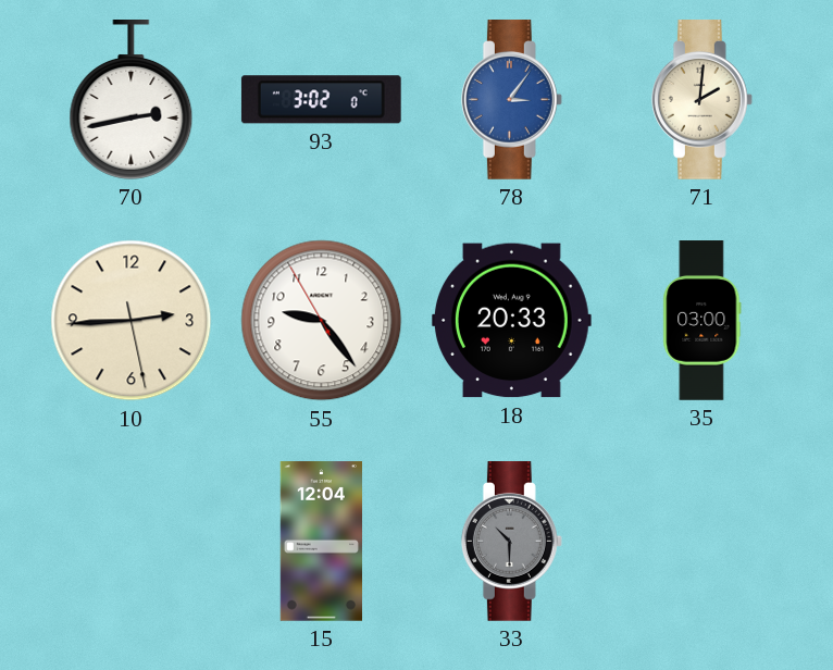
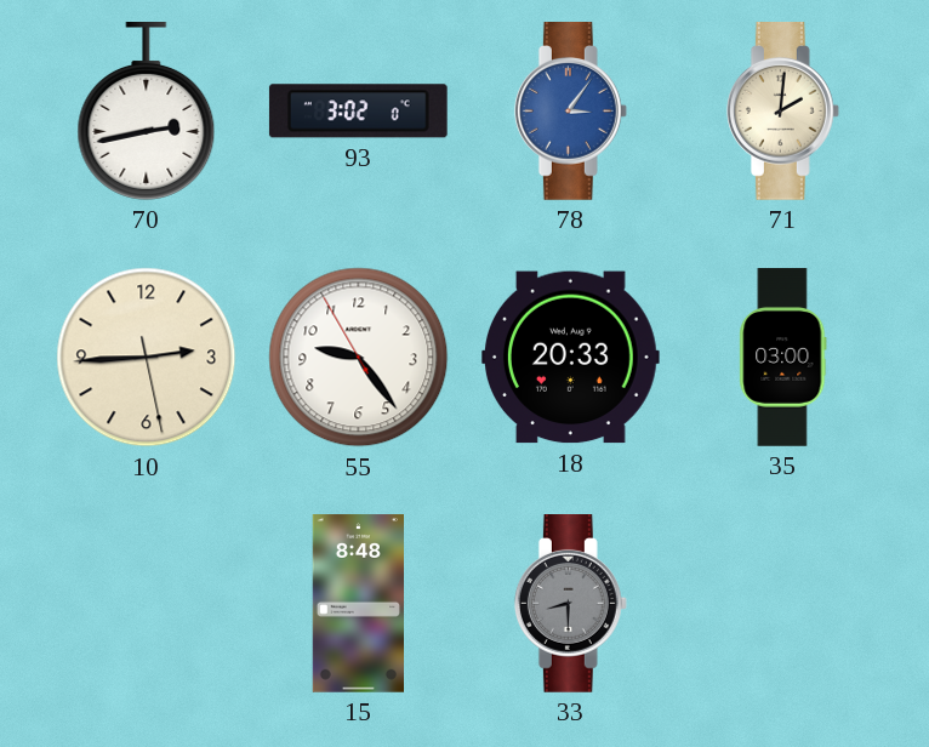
15: 12:04 -> 8:48 (358, 604)
33: 10:30 -> 8:30 (570, 604)
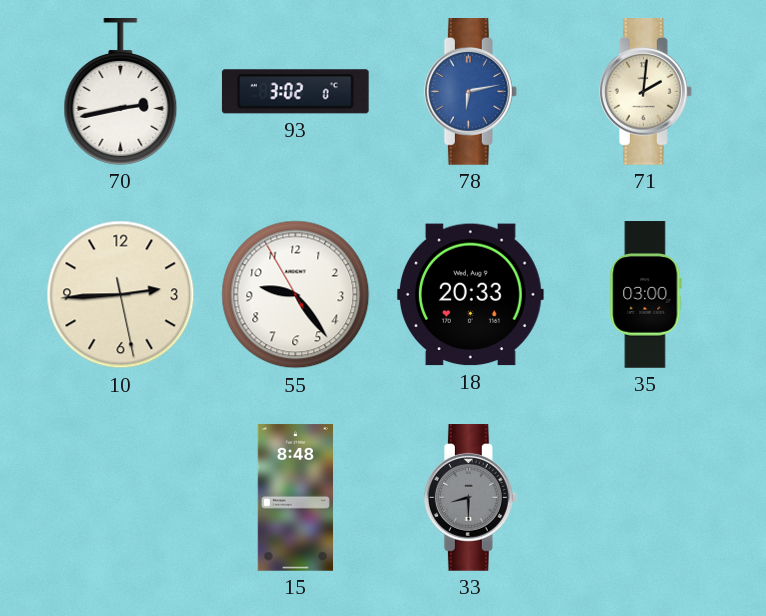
78: 3:06 -> 6:13 (470, 92)
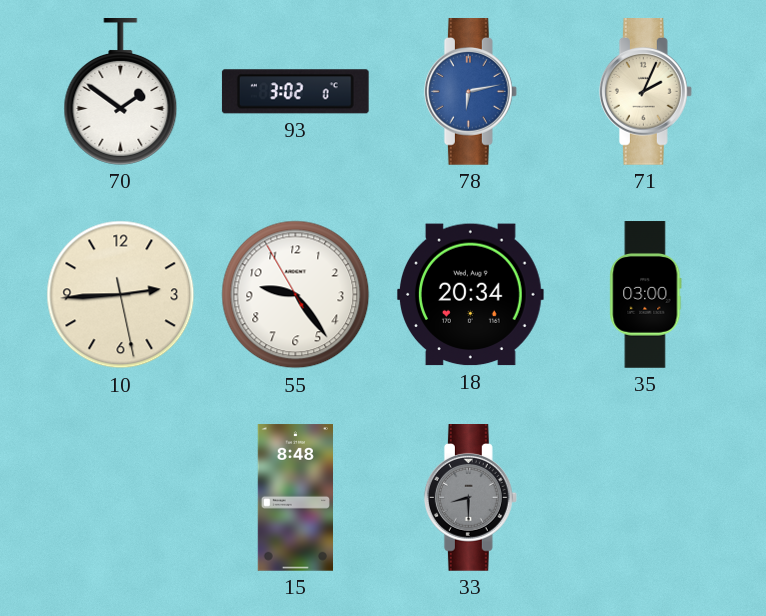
70: 2:43 -> 1:51 (121, 92)
71: 2:01 -> 2:04 (645, 92)
18: 20:33 -> 20:34 (470, 295)
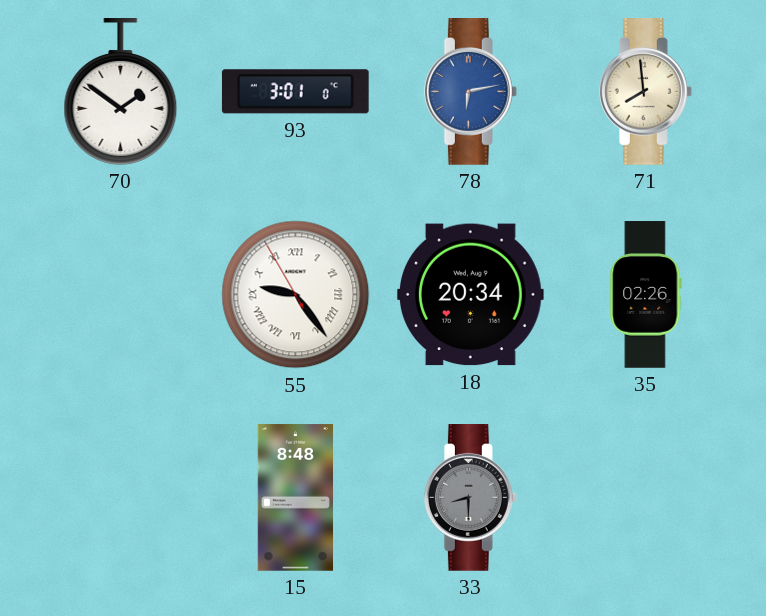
93: 3:02 -> 3:01 (295, 92)
71: 2:04 -> 7:59 (645, 92)
10: 2:44 -> none (121, 295)
55 numerals: Arabic -> Roman (296, 295)
35: 03:00 -> 02:26 (646, 295)
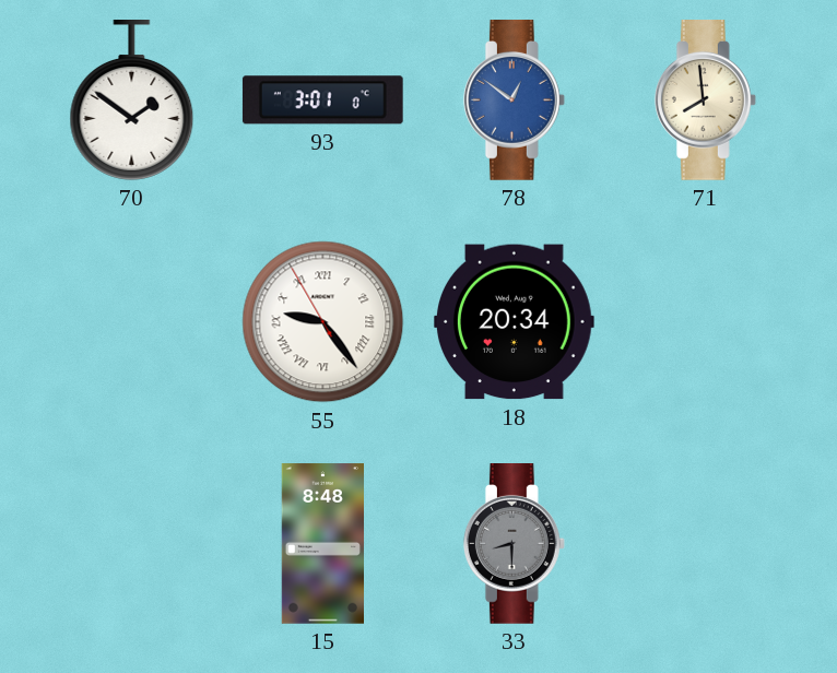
78: 6:13 -> 12:51 (514, 101)
35: 02:26 -> none (646, 295)
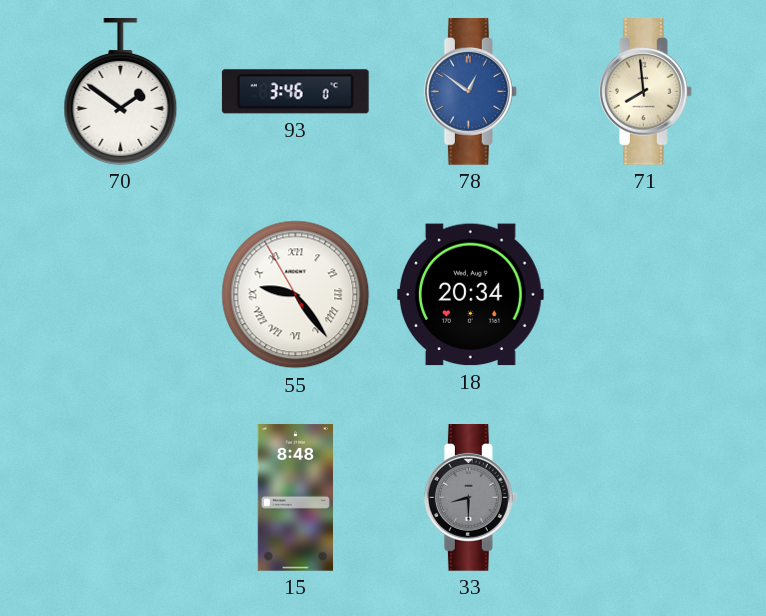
93: 3:01 -> 3:46 (295, 92)
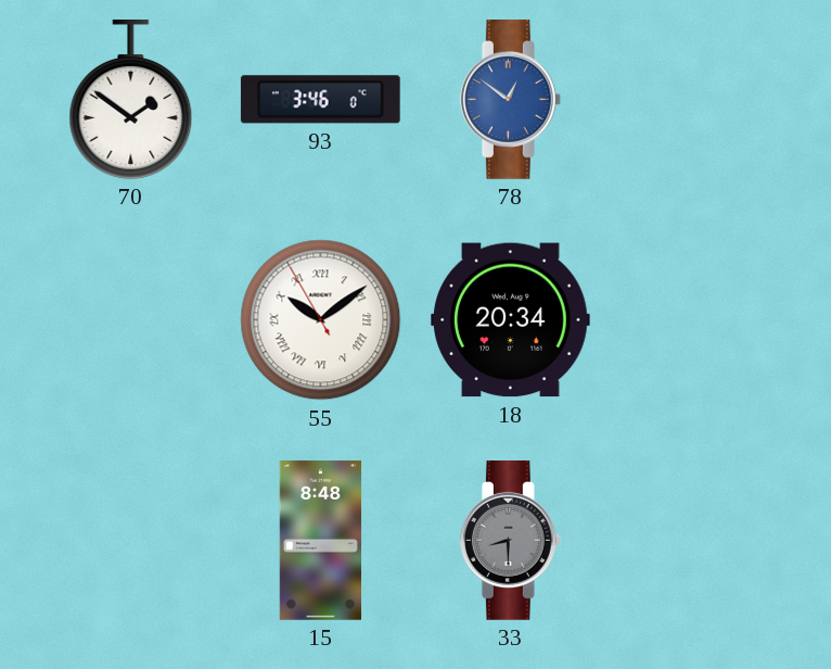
71: 7:59 -> none (645, 92)
55: 9:23 -> 10:08 (321, 320)
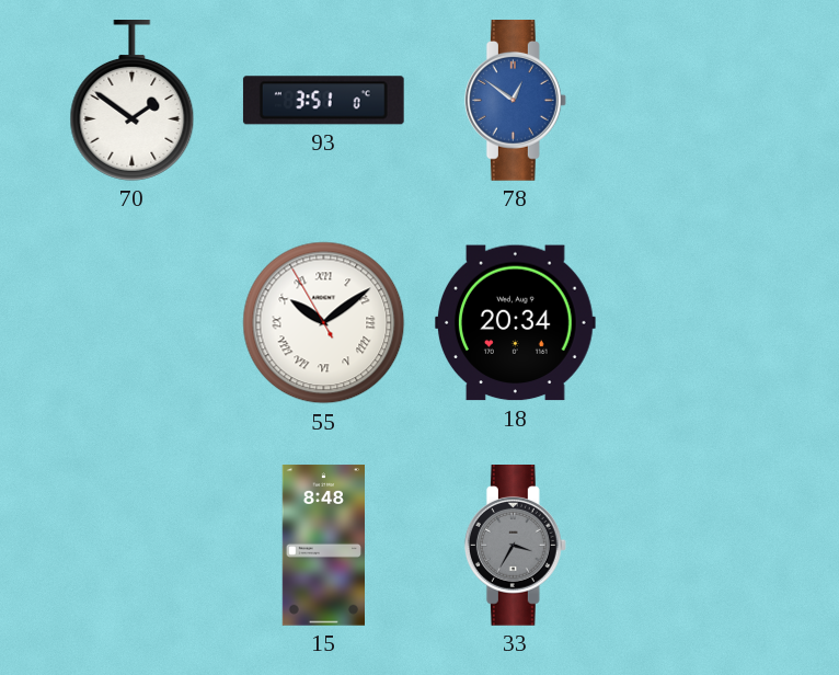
93: 3:46 -> 3:51 (323, 101)
33: 8:30 -> 3:35 (515, 546)
